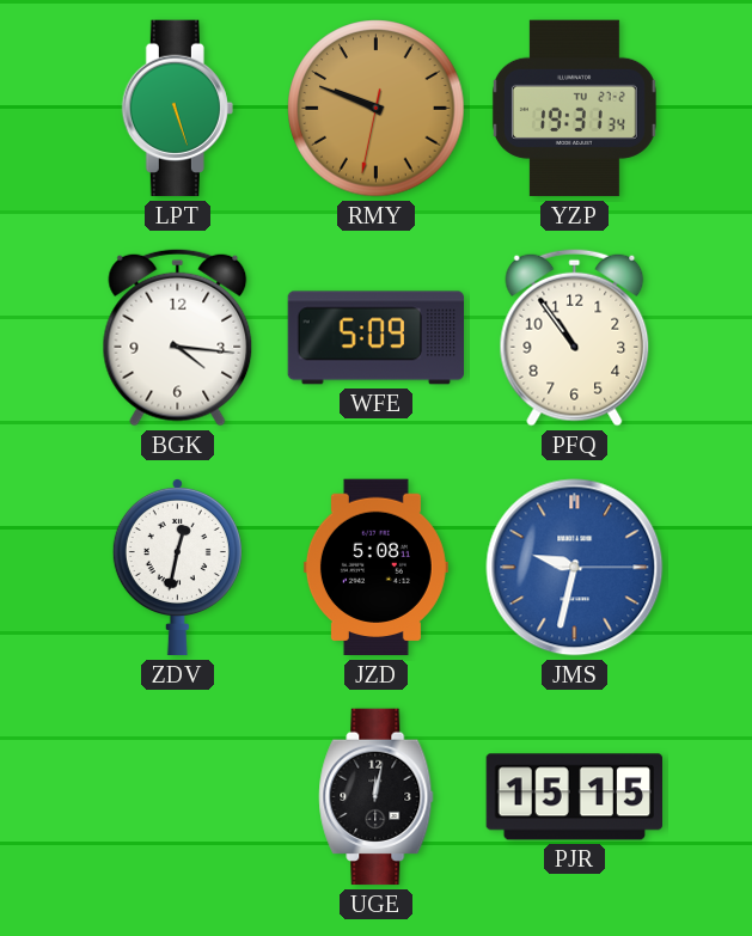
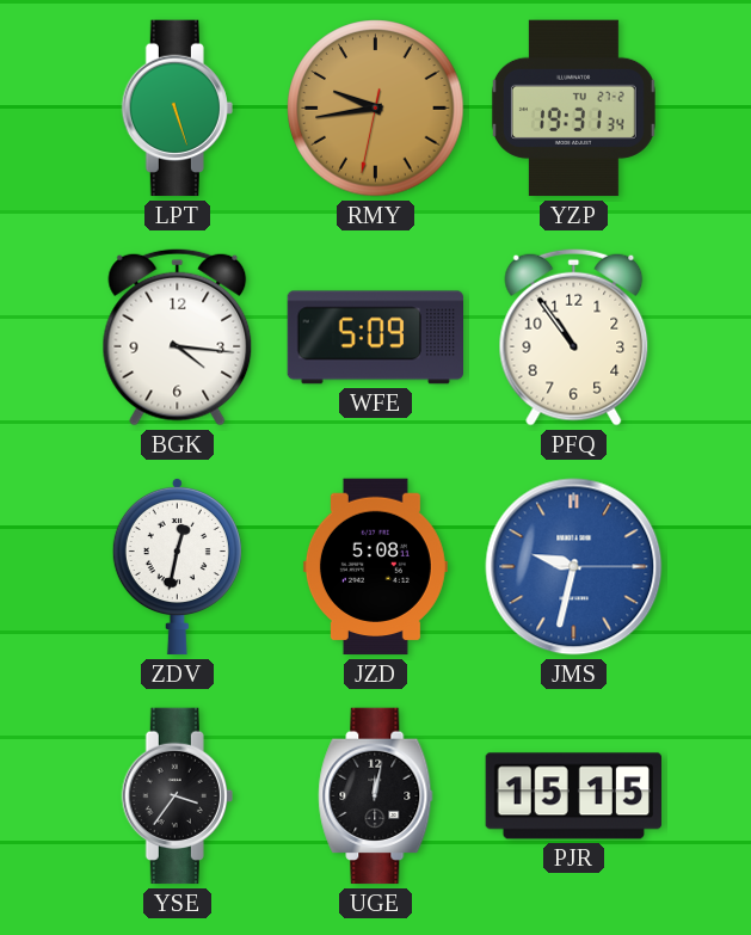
RMY: 9:48 -> 9:43 (376, 109)
YSE: none -> 3:36 (177, 796)
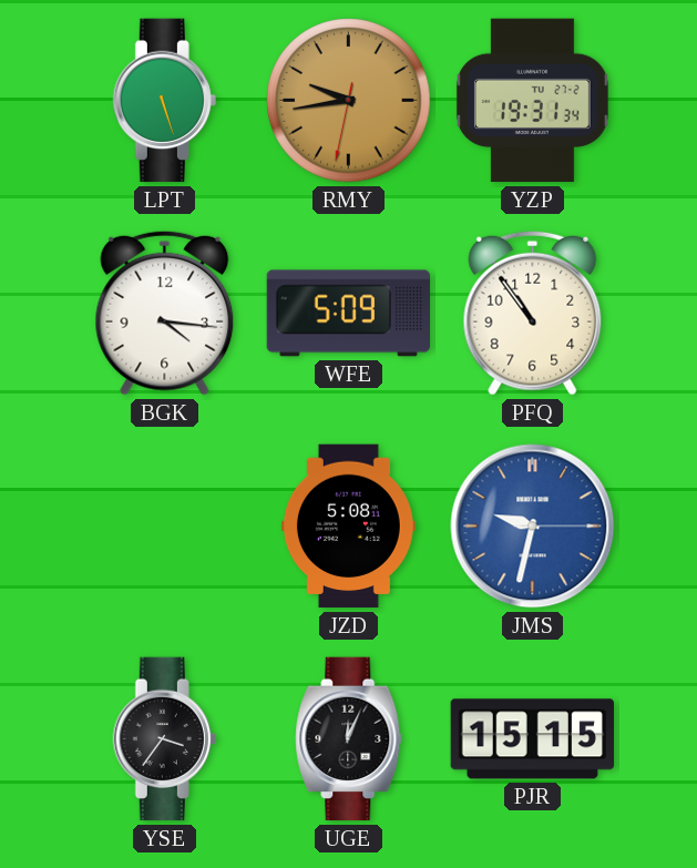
ZDV: 12:32 -> none (177, 566)
UGE: 12:02 -> 12:04 (349, 739)
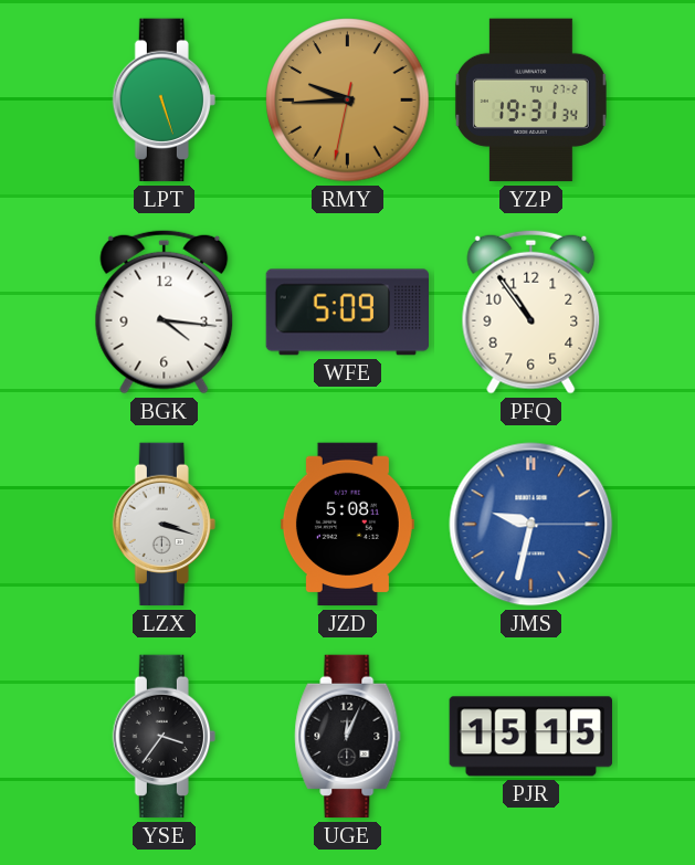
RMY: 9:43 -> 9:44 (348, 101)
LZX: none -> 3:18 (164, 525)
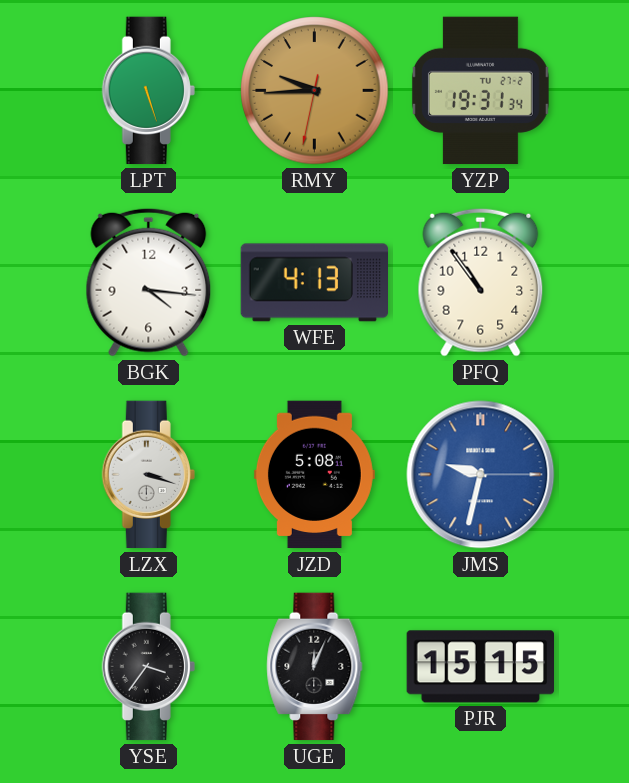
WFE: 5:09 -> 4:13 (314, 283)
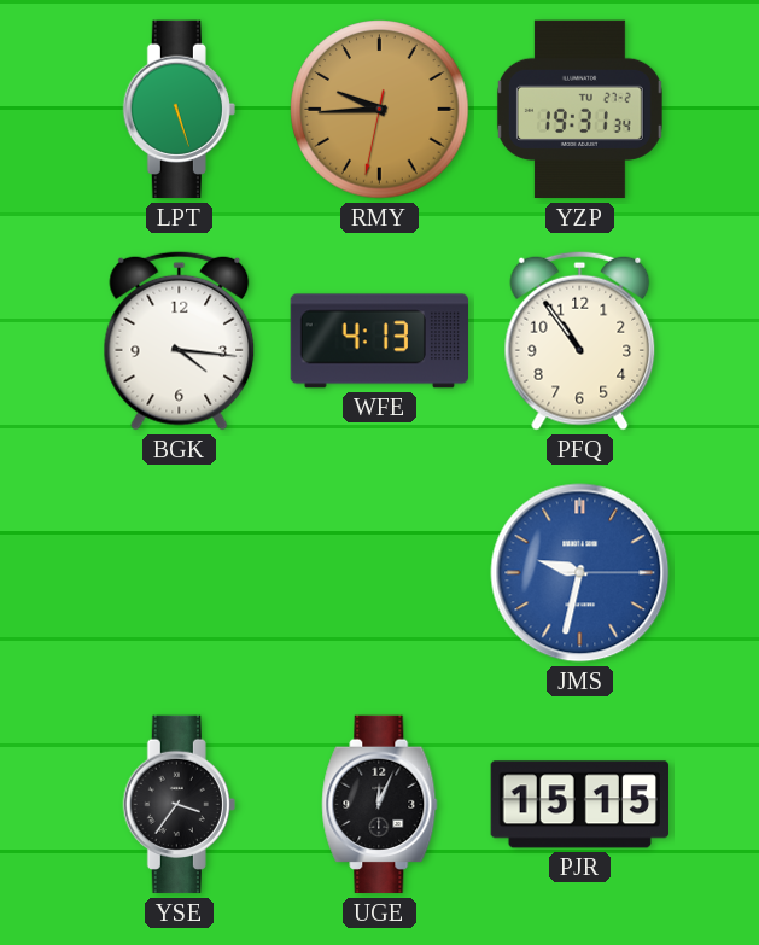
LZX: 3:18 -> none (148, 475)
JZD: 5:08 -> none (314, 475)
